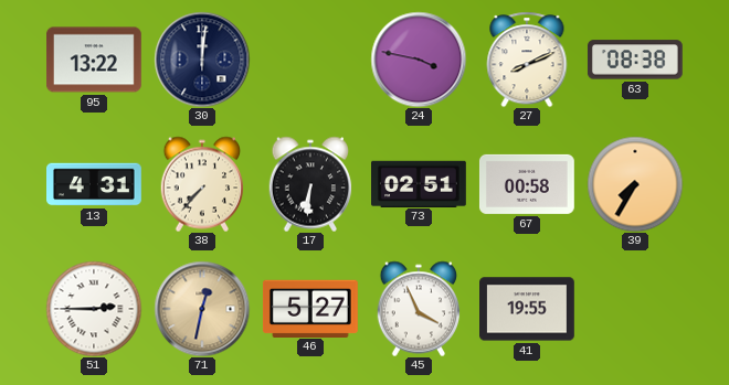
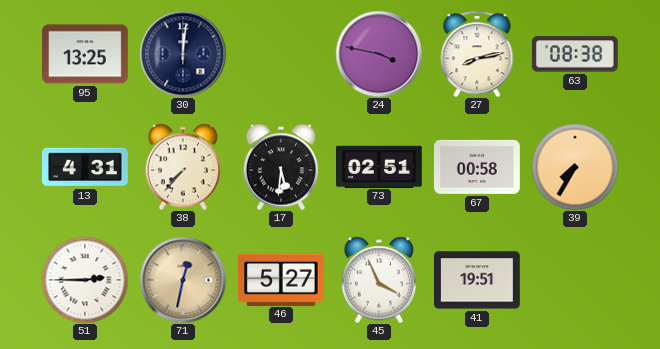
95: 13:22 -> 13:25 (86, 54)
27: 8:11 -> 8:13 (477, 54)
17: 6:31 -> 5:31 (281, 167)
41: 19:55 -> 19:51 (478, 280)
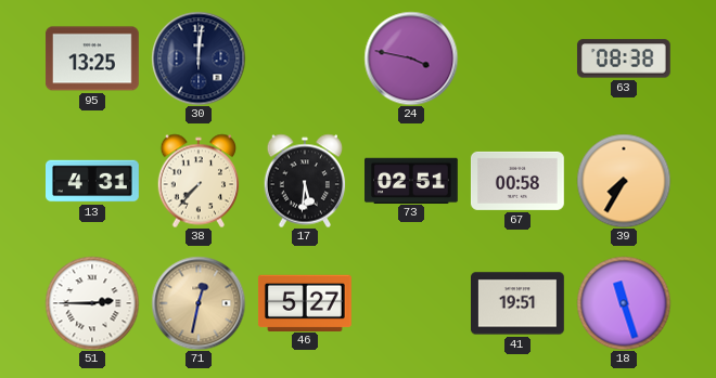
27: 8:13 -> none (477, 54)
45: 3:56 -> none (379, 280)
18: none -> 11:27 (624, 303)
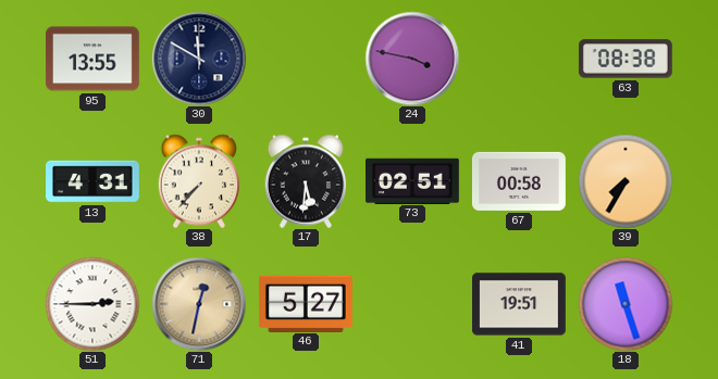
95: 13:25 -> 13:55 (94, 59)
30: 12:01 -> 11:50 (199, 59)
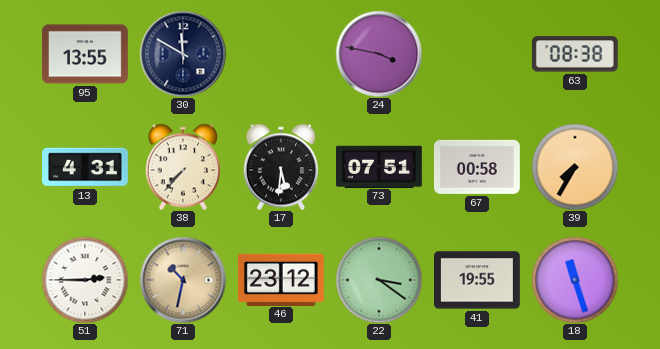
73: 02:51 -> 07:51 (380, 166)
71: 12:32 -> 10:32 (183, 280)
46: 5:27 -> 23:12 (281, 279)
22: none -> 3:21 (379, 280)
41: 19:51 -> 19:55 (478, 280)
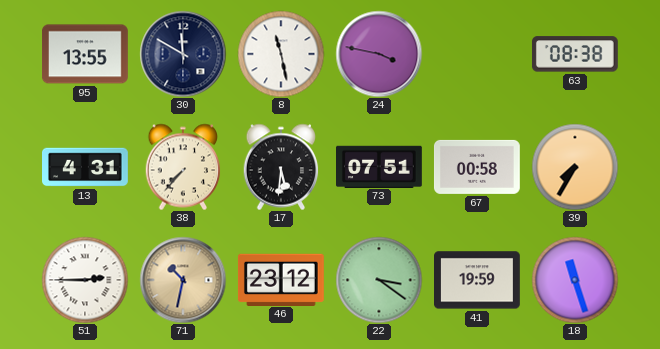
8: none -> 11:28 (281, 54)
41: 19:55 -> 19:59 (478, 280)
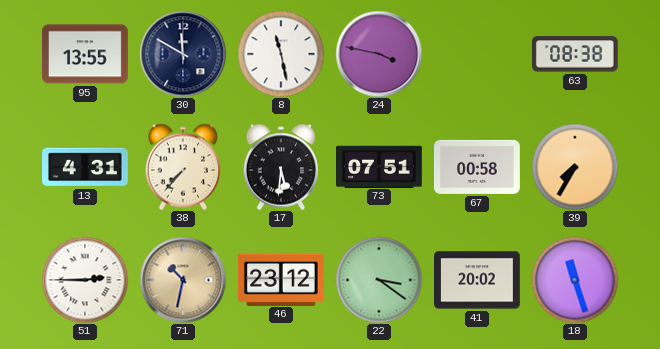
41: 19:59 -> 20:02 (478, 280)
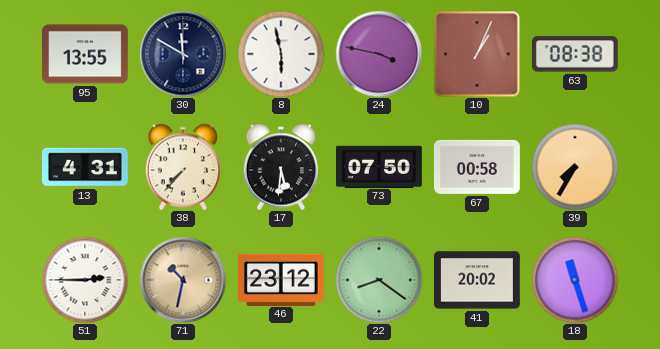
8: 11:28 -> 5:58 (281, 54)
10: none -> 1:04 (477, 54)
73: 07:51 -> 07:50 (380, 166)
22: 3:21 -> 8:21 (379, 280)
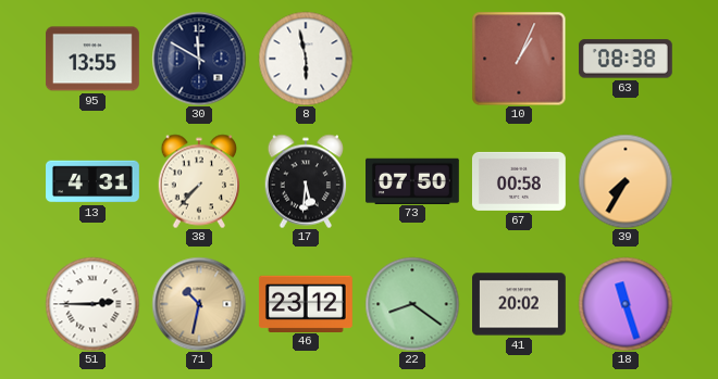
24: 3:47 -> none (379, 54)
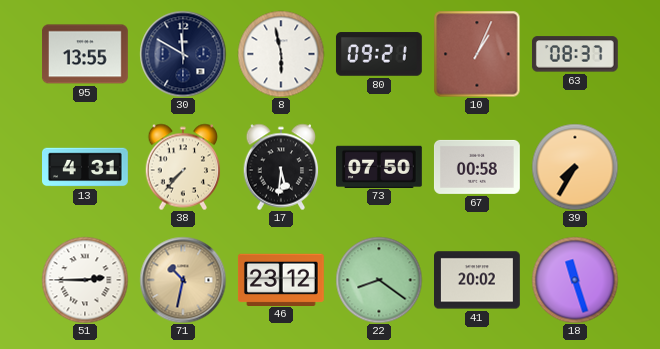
80: none -> 09:21 (379, 54)
63: 08:38 -> 08:37 (575, 54)
